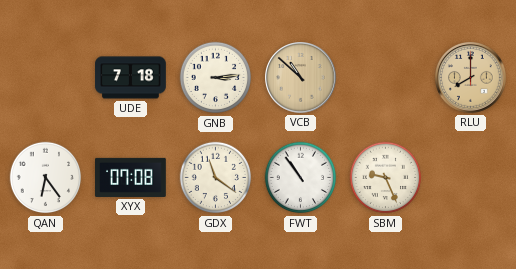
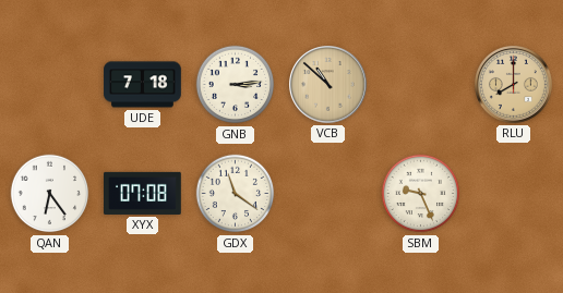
FWT: 10:54 -> none (301, 178)
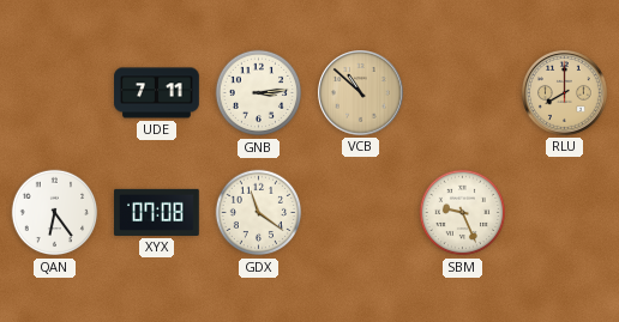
UDE: 7:18 -> 7:11 (157, 93)
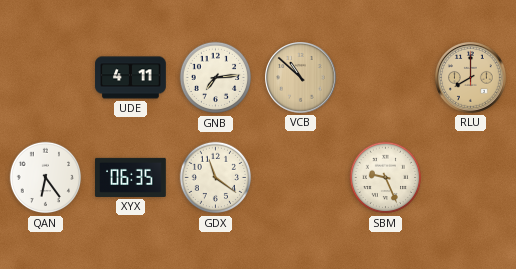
UDE: 7:11 -> 4:11 (131, 78)
GNB: 3:14 -> 7:14 (216, 78)
XYX: 07:08 -> 06:35 (131, 177)
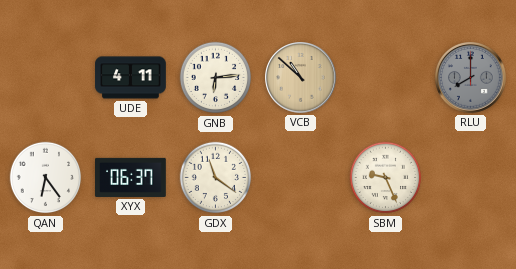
GNB: 7:14 -> 6:14 (216, 78)
RLU dial: champagne -> grey (471, 78)
XYX: 06:35 -> 06:37 (131, 177)
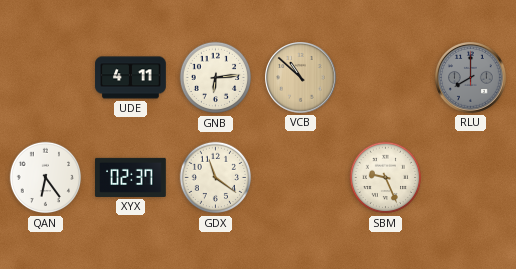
XYX: 06:37 -> 02:37 (131, 177)
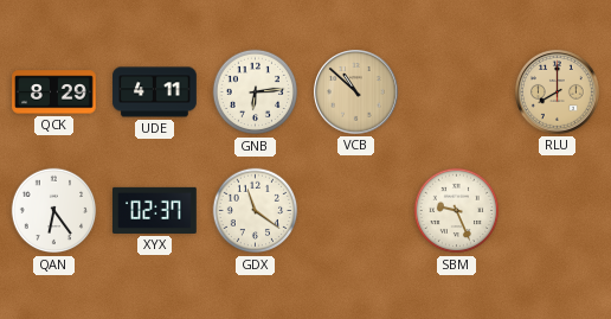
QCK: none -> 8:29 (54, 92)
RLU dial: grey -> champagne (558, 92)
